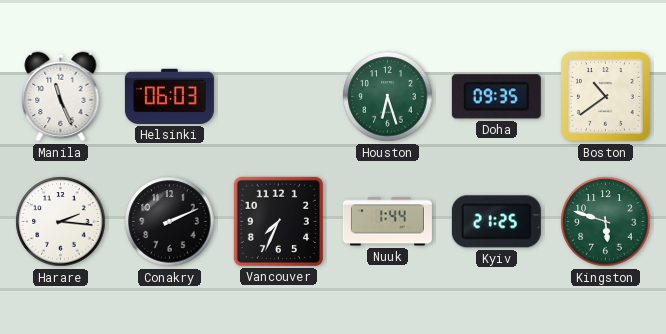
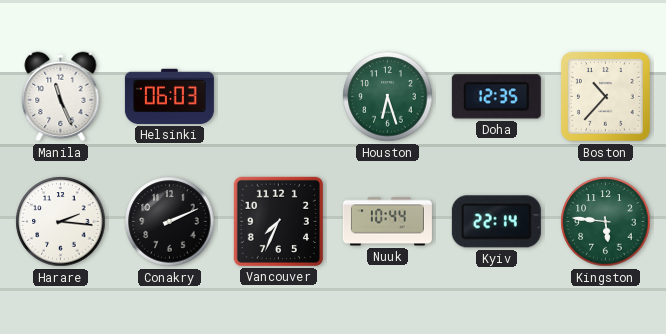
Doha: 09:35 -> 12:35 (496, 97)
Boston: 10:39 -> 10:37 (605, 96)
Nuuk: 1:44 -> 10:44 (387, 222)
Kyiv: 21:25 -> 22:14 (496, 222)
Kingston: 5:48 -> 5:46 (606, 222)
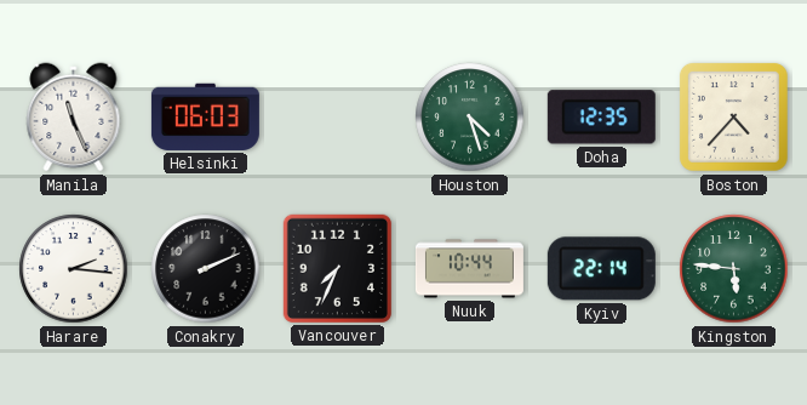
Houston: 6:27 -> 4:27 (470, 118)
Boston: 10:37 -> 4:37 (733, 116)
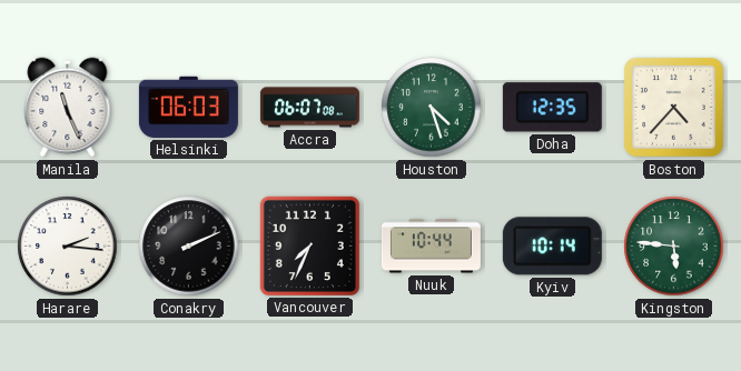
Accra: none -> 06:07 (309, 108)
Kyiv: 22:14 -> 10:14 (552, 247)
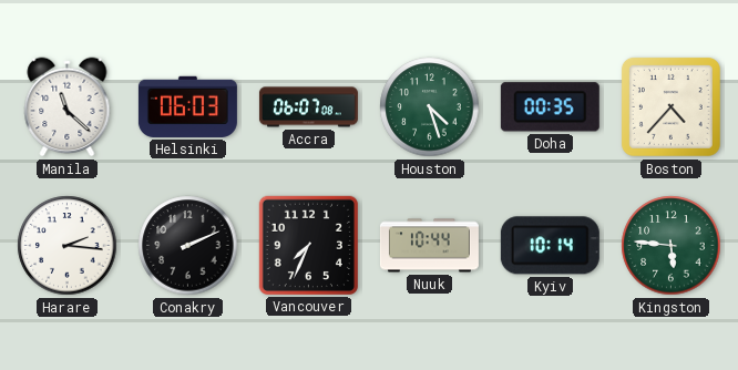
Manila: 11:26 -> 11:22 (68, 107)
Doha: 12:35 -> 00:35 (550, 107)
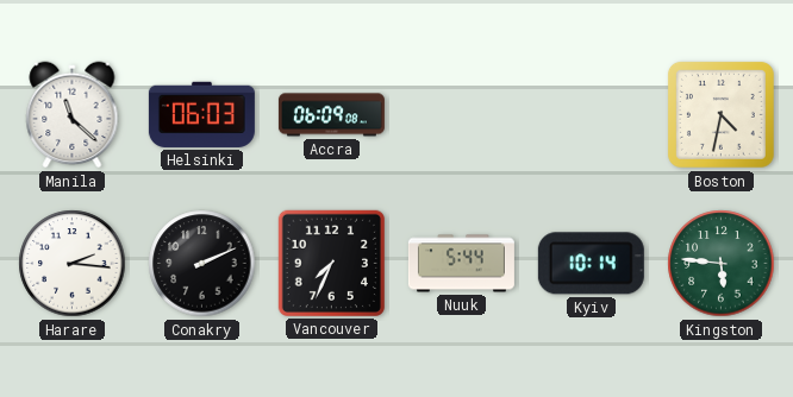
Accra: 06:07 -> 06:09 (331, 115)
Houston: 4:27 -> none (430, 107)
Doha: 00:35 -> none (550, 107)
Boston: 4:37 -> 4:32 (720, 114)
Nuuk: 10:44 -> 5:44 (461, 264)
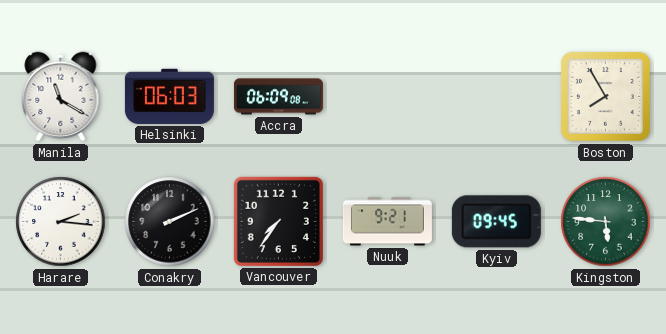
Manila: 11:22 -> 11:20 (61, 97)
Boston: 4:32 -> 7:55 (605, 96)
Vancouver: 7:34 -> 7:36 (278, 221)
Nuuk: 5:44 -> 9:21 (387, 222)
Kyiv: 10:14 -> 09:45 (496, 222)
